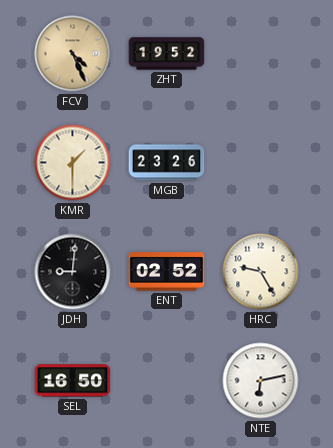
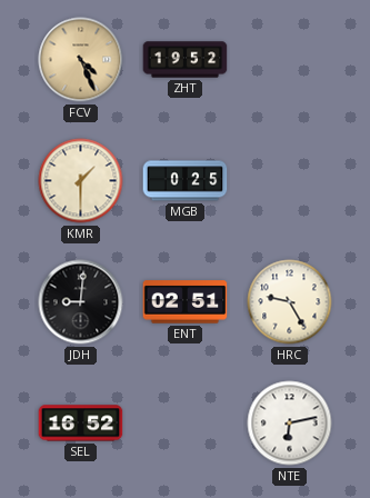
MGB: 23:26 -> 0:25 (186, 181)
ENT: 02:52 -> 02:51 (186, 302)
SEL: 16:50 -> 16:52 (81, 424)
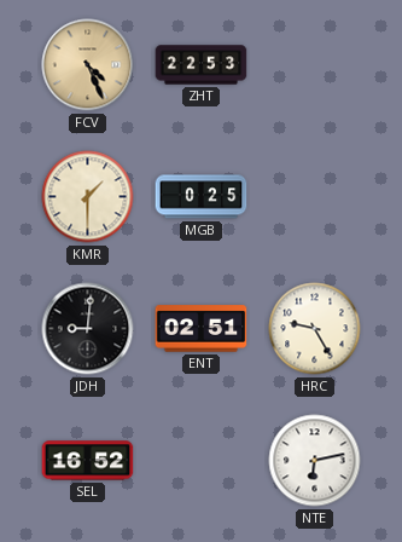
ZHT: 19:52 -> 22:53 (202, 65)
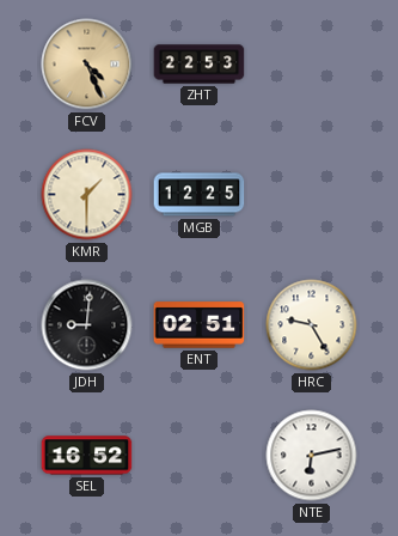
MGB: 0:25 -> 12:25 (200, 195)
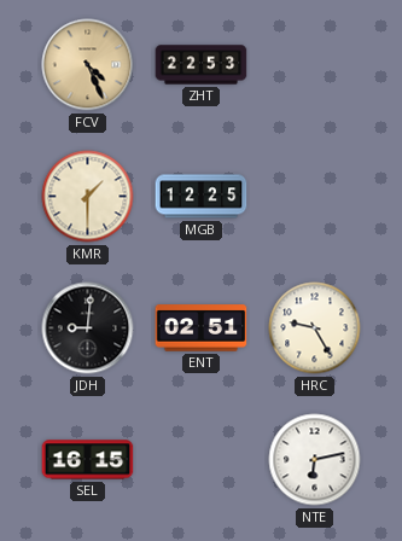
SEL: 16:52 -> 16:15 (88, 460)
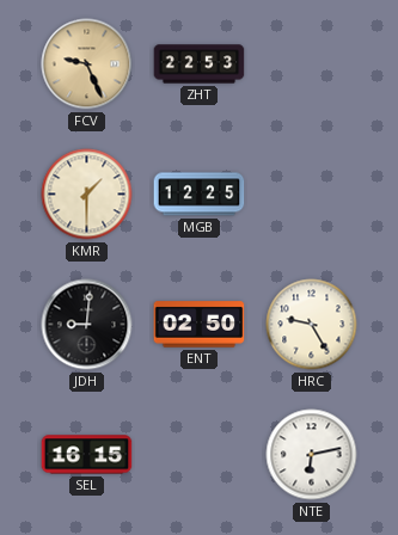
FCV: 4:26 -> 9:26 (87, 64)
ENT: 02:51 -> 02:50 (200, 325)
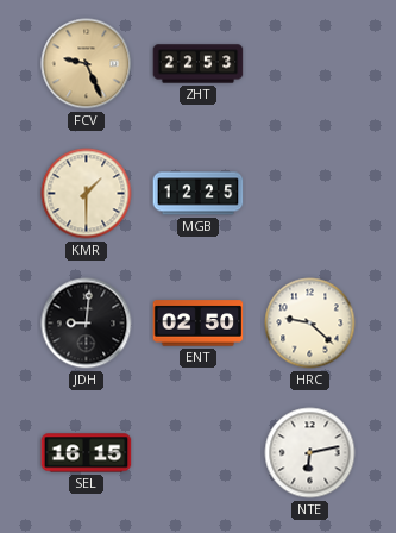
HRC: 9:25 -> 9:22 (310, 324)
